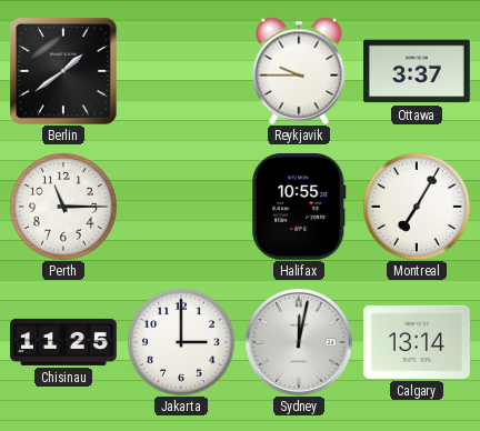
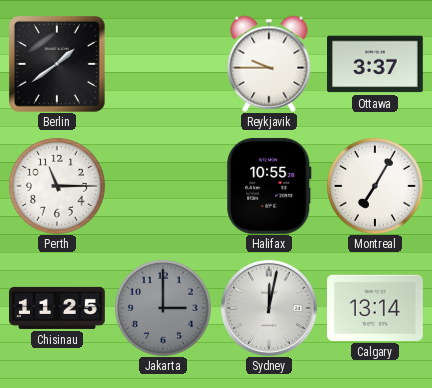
Jakarta dial: white -> grey (163, 308)
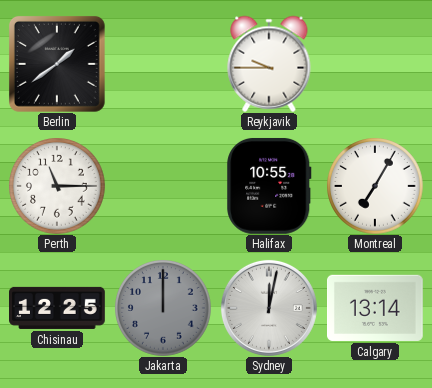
Ottawa: 3:37 -> none (376, 64)
Chisinau: 11:25 -> 12:25 (58, 308)
Jakarta: 3:00 -> 12:00 (163, 308)
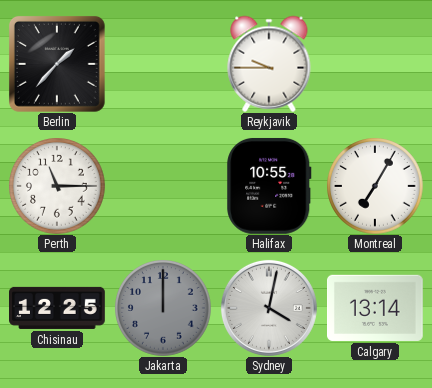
Berlin: 1:39 -> 1:37 (57, 64)
Sydney: 12:02 -> 4:02 (269, 308)
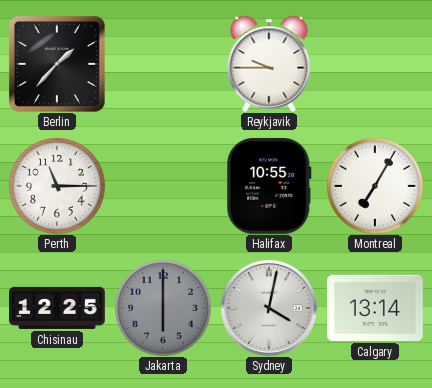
Jakarta: 12:00 -> 6:00 (163, 308)
